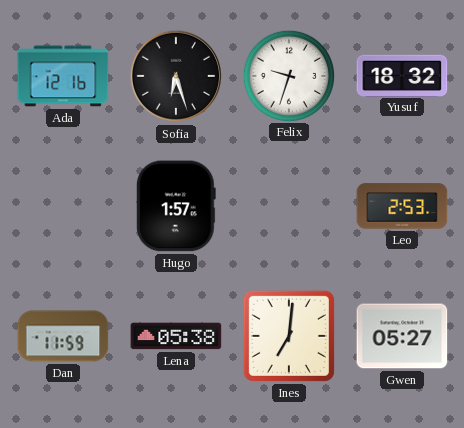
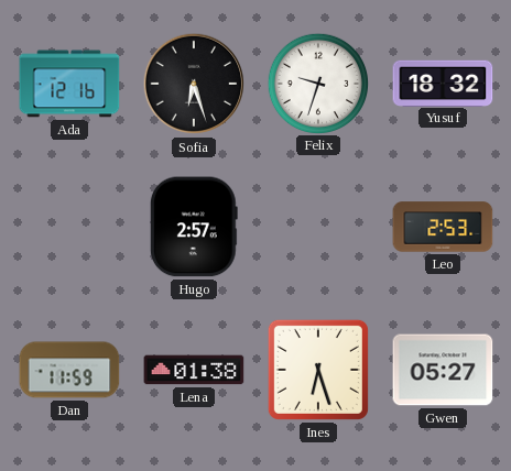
Hugo: 1:57 -> 2:57 (194, 227)
Lena: 05:38 -> 01:38 (194, 370)
Ines: 7:01 -> 6:27 (318, 370)
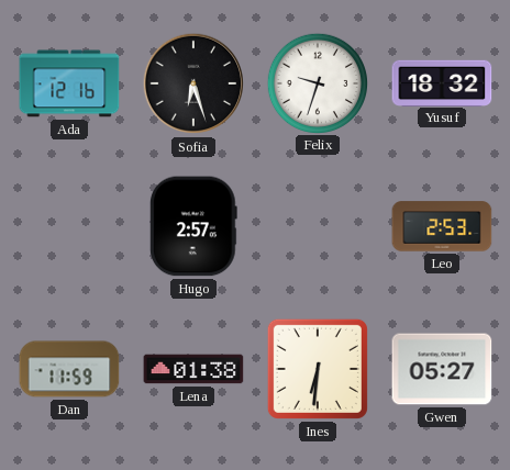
Ines: 6:27 -> 6:31 (318, 369)
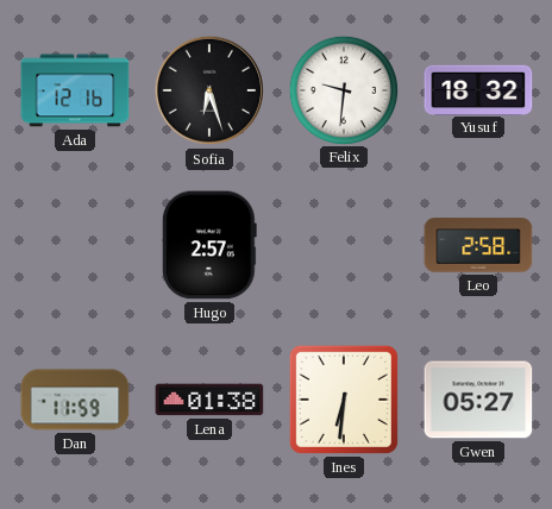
Felix: 9:33 -> 9:31 (343, 89)
Leo: 2:53 -> 2:58 (478, 245)
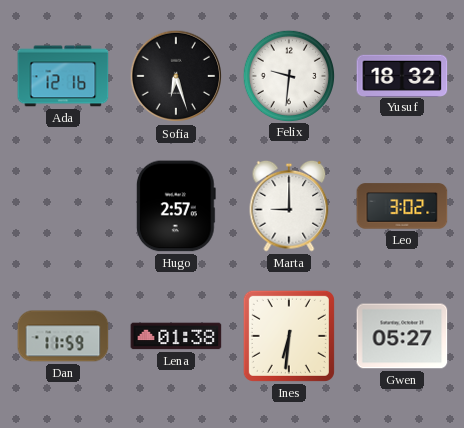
Marta: none -> 9:00 (289, 206)
Leo: 2:58 -> 3:02 (402, 206)
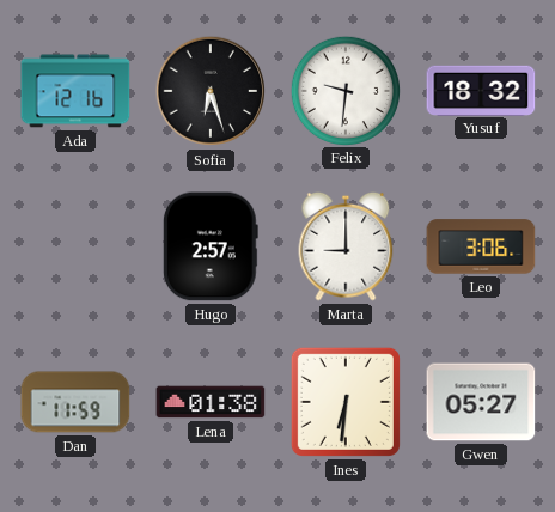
Leo: 3:02 -> 3:06 (481, 246)
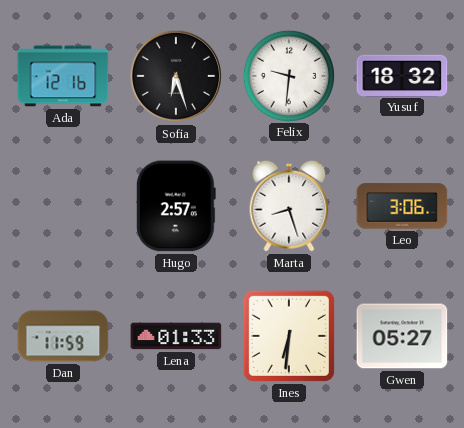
Marta: 9:00 -> 8:27 (289, 206)
Lena: 01:38 -> 01:33 (176, 336)
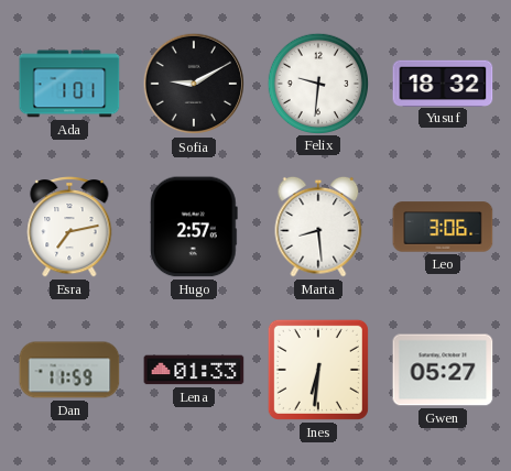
Ada: 12:16 -> 1:01 (69, 84)
Sofia: 6:27 -> 9:10 (194, 84)
Esra: none -> 7:13 (69, 228)
Marta: 8:27 -> 8:29 (318, 227)
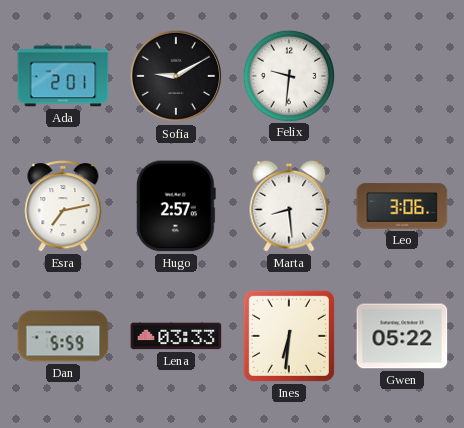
Ada: 1:01 -> 2:01 (63, 76)
Yusuf: 18:32 -> none (443, 83)
Dan: 11:59 -> 5:59 (63, 336)
Lena: 01:33 -> 03:33 (176, 336)
Gwen: 05:27 -> 05:22 (402, 336)
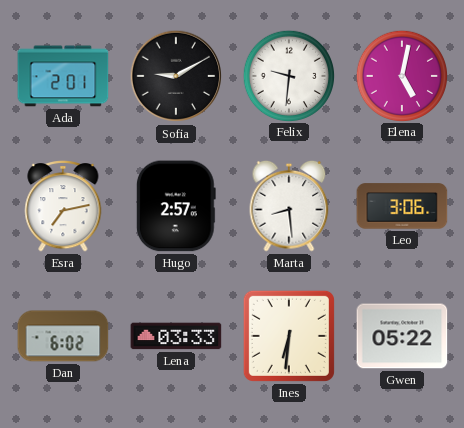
Elena: none -> 5:02 (401, 75)
Dan: 5:59 -> 6:02 (63, 336)
